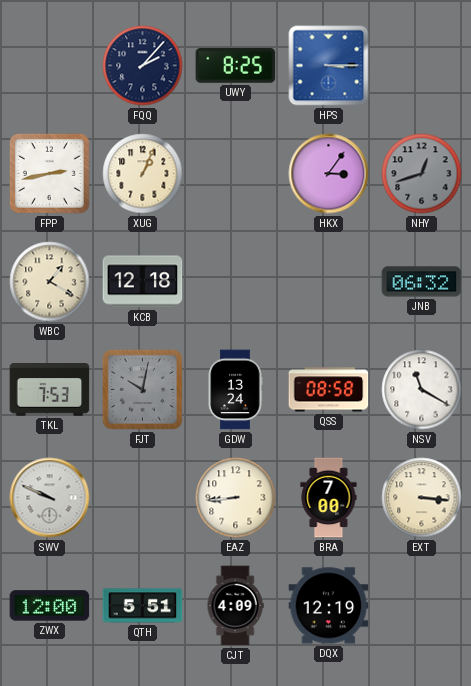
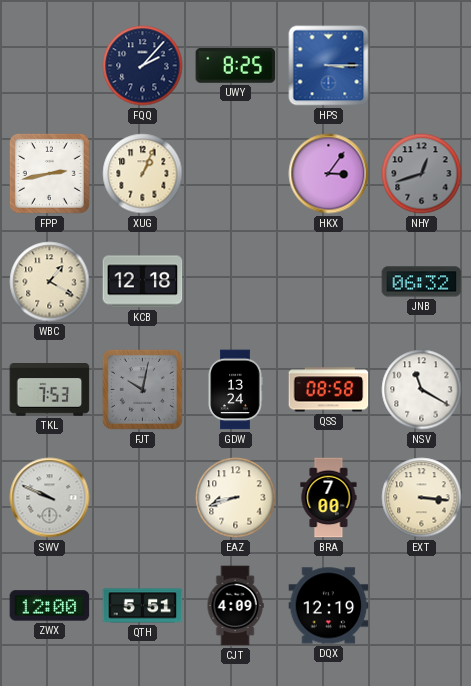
EAZ: 8:44 -> 8:42 (236, 498)
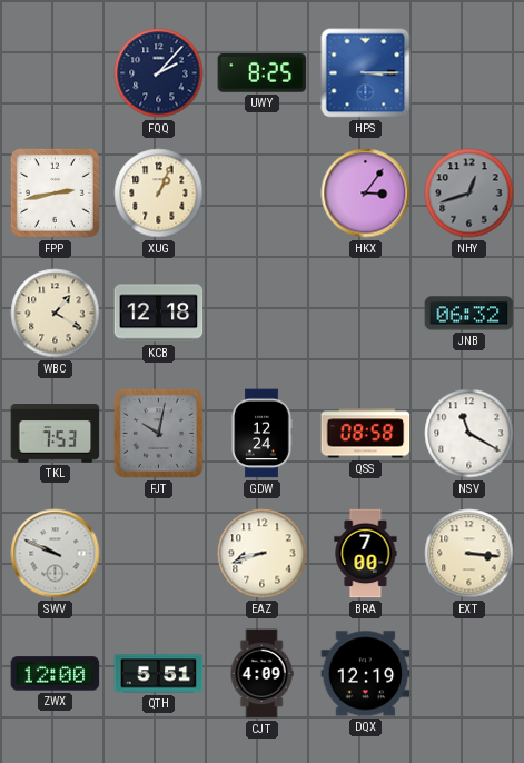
GDW: 13:24 -> 12:24 (261, 434)
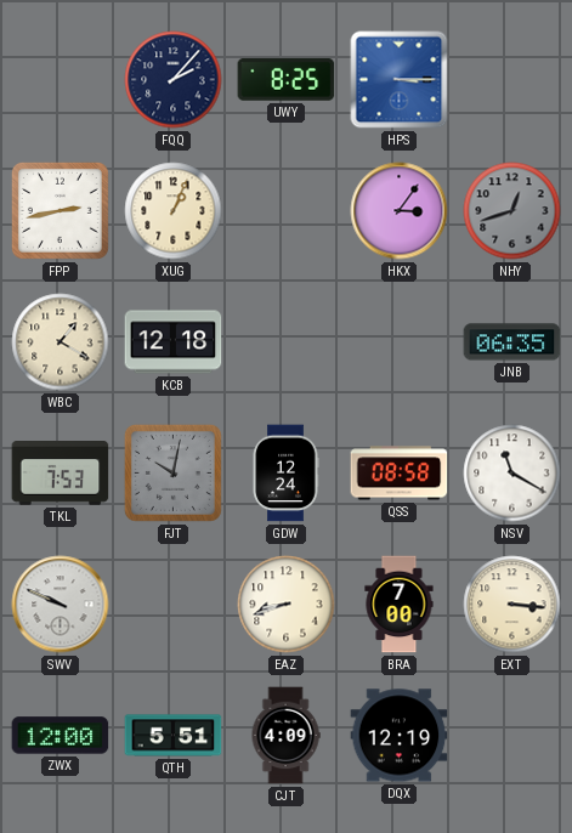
JNB: 06:32 -> 06:35 (512, 342)
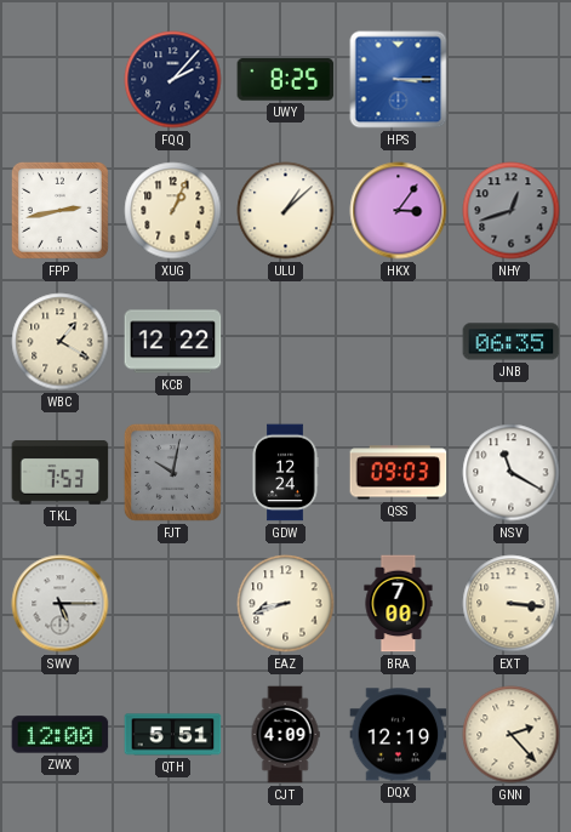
ULU: none -> 1:08 (286, 211)
KCB: 12:18 -> 12:22 (173, 342)
QSS: 08:58 -> 09:03 (399, 473)
SWV: 9:49 -> 5:15 (61, 604)
GNN: none -> 2:23 (512, 735)
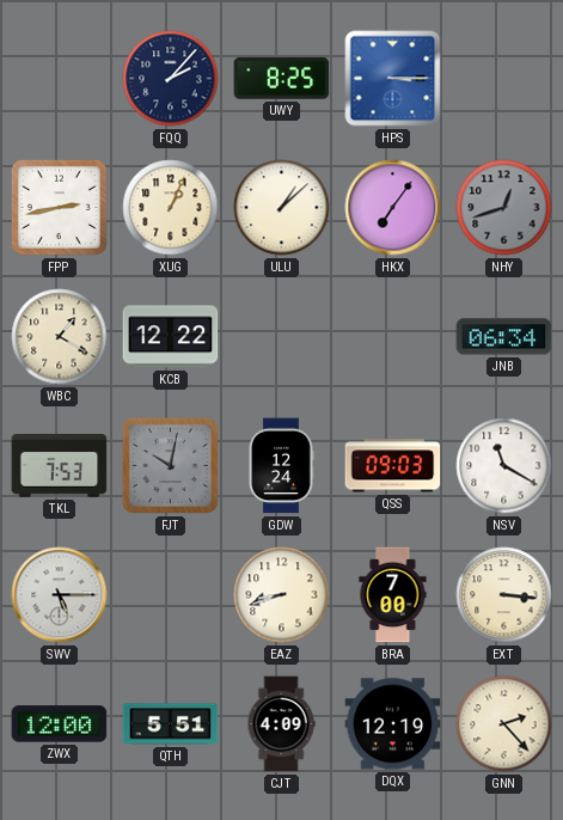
HKX: 3:06 -> 7:06 (393, 208)
JNB: 06:35 -> 06:34 (504, 337)
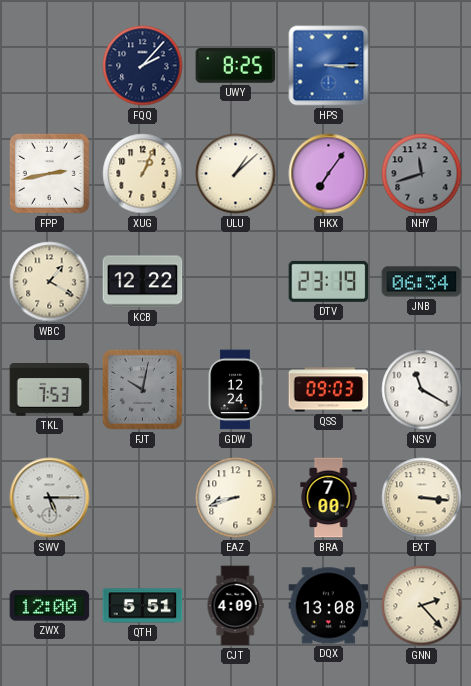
NHY: 12:42 -> 11:42 (422, 174)
DTV: none -> 23:19 (329, 281)
DQX: 12:19 -> 13:08 (329, 606)
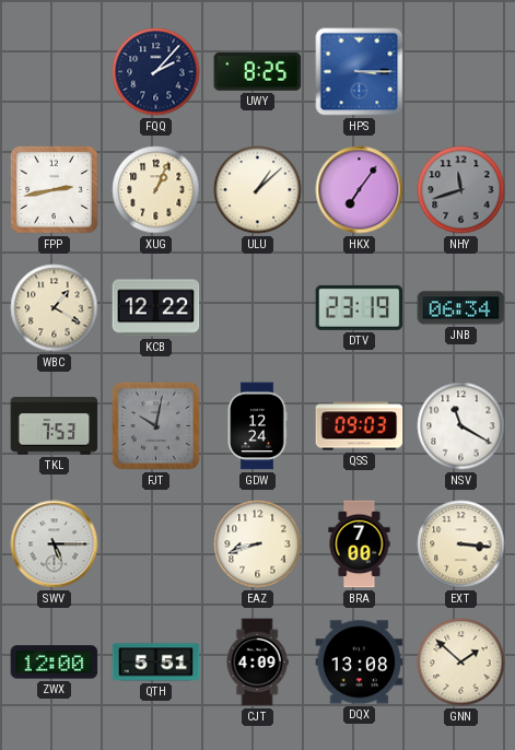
GNN: 2:23 -> 1:52 (461, 663)
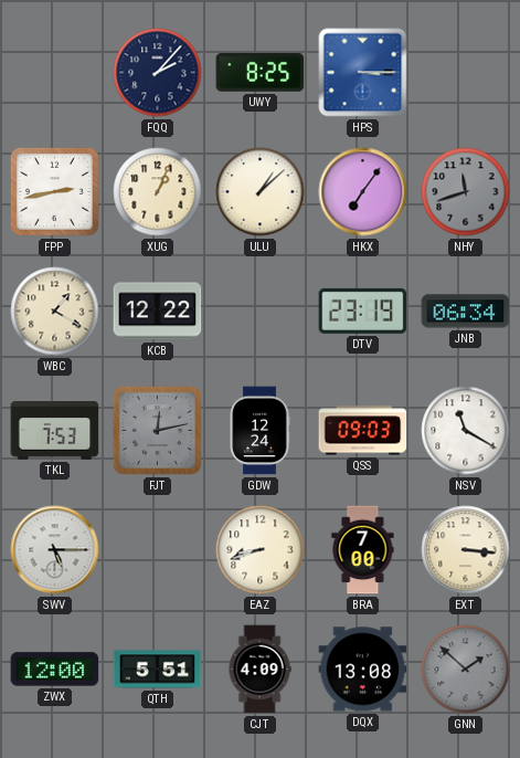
FJT: 10:02 -> 12:13 (157, 430)
GNN dial: cream -> grey (466, 670)
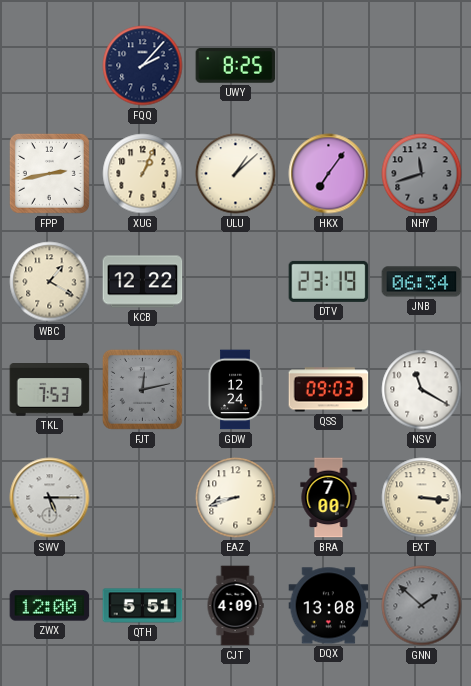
HPS: 3:15 -> none (363, 73)
